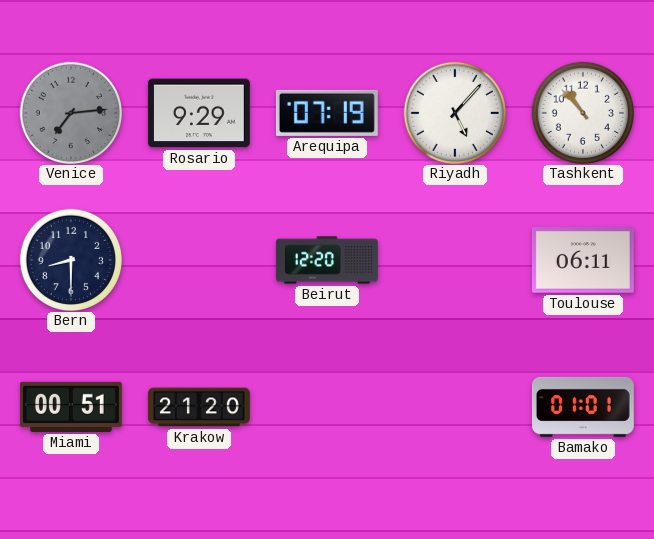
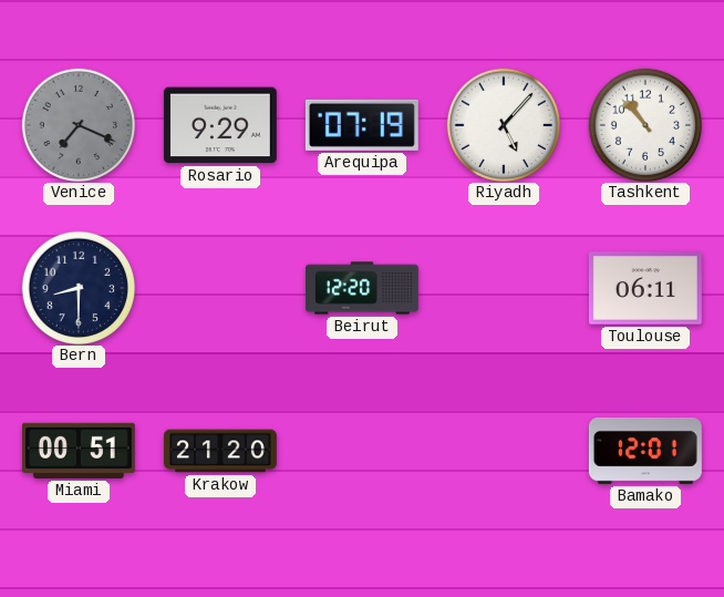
Venice: 7:14 -> 7:19 (77, 124)
Bamako: 01:01 -> 12:01 (645, 451)
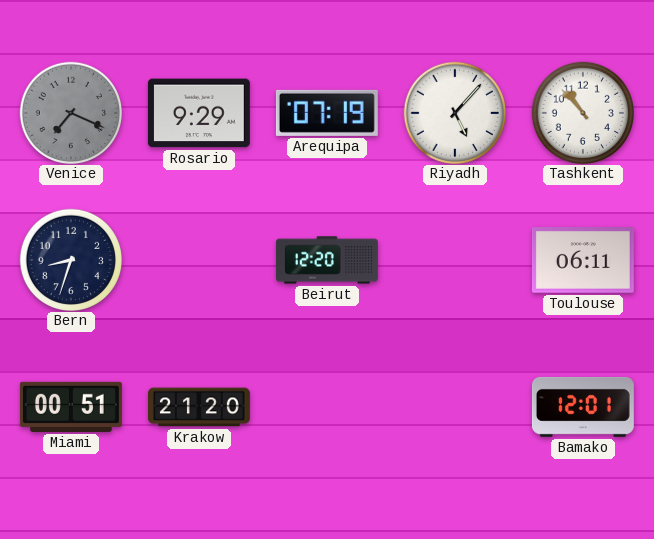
Bern: 8:30 -> 8:33 (70, 259)
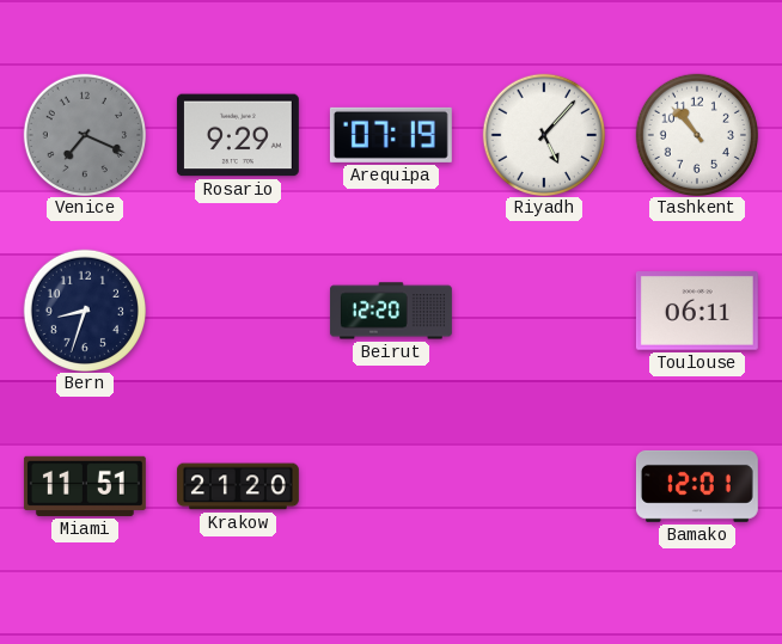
Miami: 00:51 -> 11:51 (85, 486)
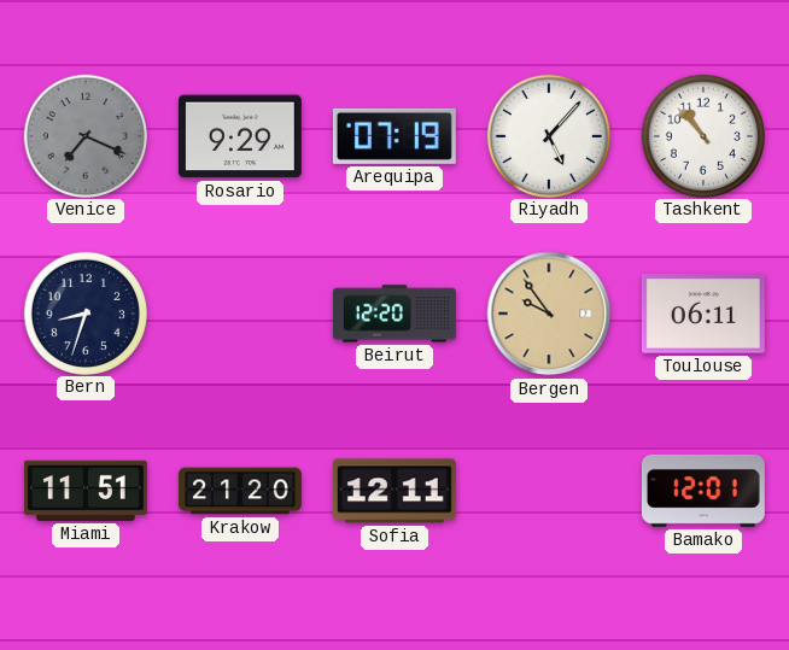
Bergen: none -> 9:54 (549, 314)
Sofia: none -> 12:11 (394, 491)
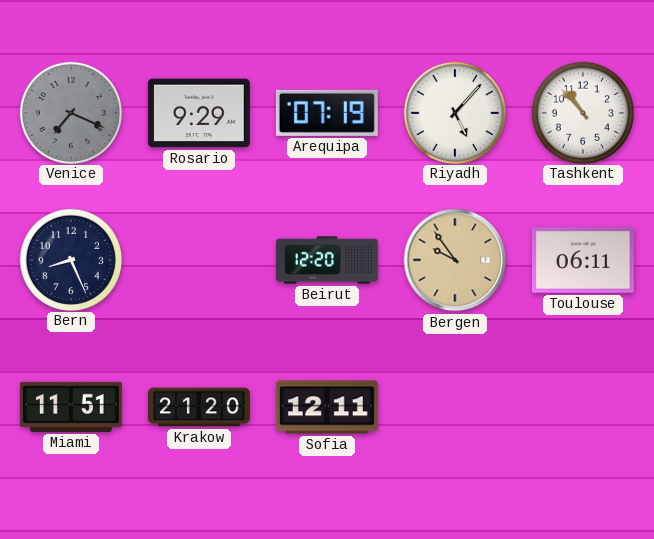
Bern: 8:33 -> 8:26 (70, 259)
Bamako: 12:01 -> none (703, 491)
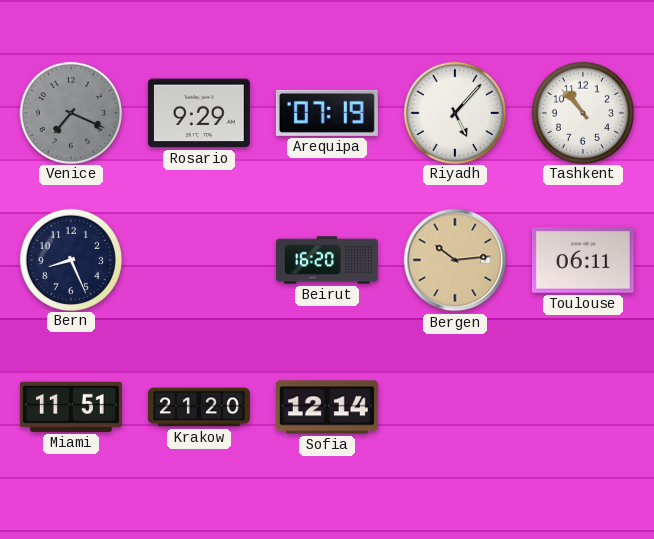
Beirut: 12:20 -> 16:20 (327, 260)
Bergen: 9:54 -> 10:14 (455, 260)
Sofia: 12:11 -> 12:14 (327, 407)
